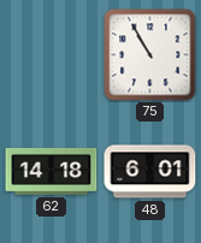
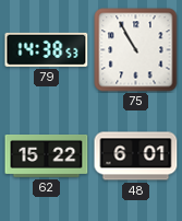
79: none -> 14:38 (47, 49)
62: 14:18 -> 15:22 (47, 156)
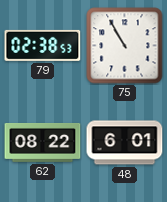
79: 14:38 -> 02:38 (43, 45)
62: 15:22 -> 08:22 (43, 143)
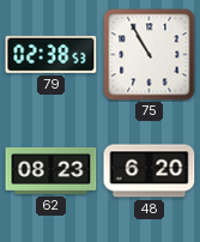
62: 08:22 -> 08:23 (51, 171)
48: 6:01 -> 6:20 (150, 171)
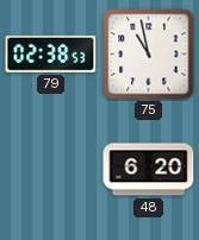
75: 10:55 -> 10:58 (149, 55)
62: 08:23 -> none (51, 171)
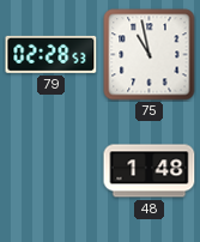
79: 02:38 -> 02:28 (51, 54)
48: 6:20 -> 1:48 (150, 171)
